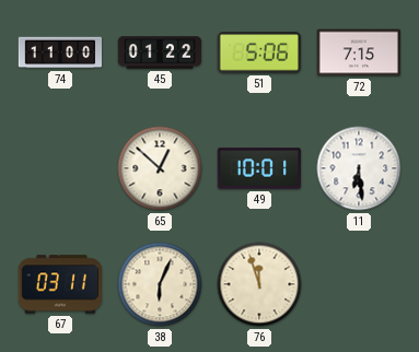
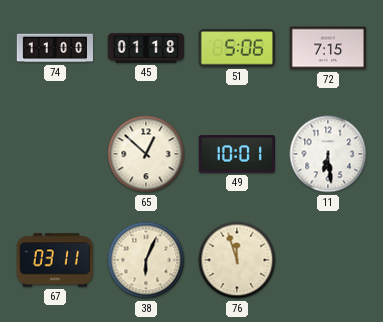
45: 01:22 -> 01:18 (146, 48)
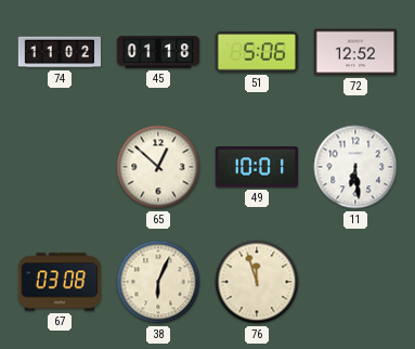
74: 11:00 -> 11:02 (59, 52)
72: 7:15 -> 12:52 (354, 52)
67: 03:11 -> 03:08 (59, 282)
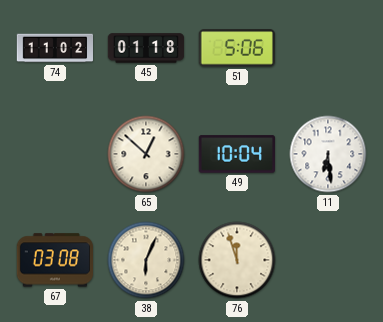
72: 12:52 -> none (354, 52)
49: 10:01 -> 10:04 (236, 154)
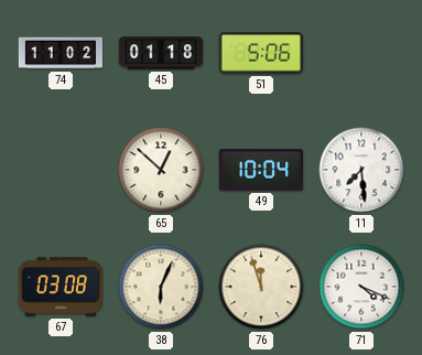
11: 6:29 -> 7:29 (361, 170)
71: none -> 4:19 (361, 287)
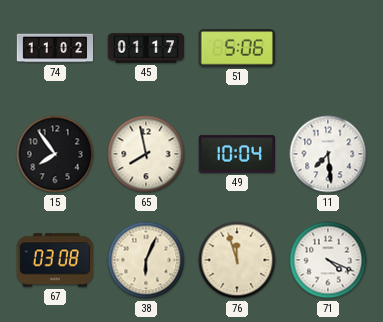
45: 01:18 -> 01:17 (146, 48)
15: none -> 7:54 (55, 154)
65: 12:52 -> 7:58 (146, 154)
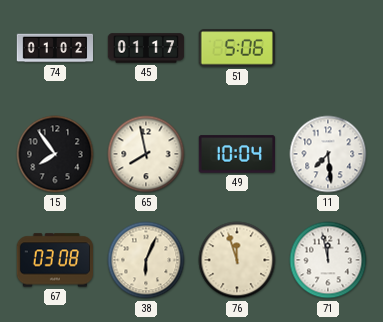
74: 11:02 -> 01:02 (54, 48)
71: 4:19 -> 11:58 (328, 260)
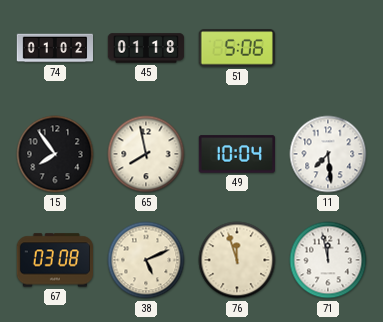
45: 01:17 -> 01:18 (146, 48)
38: 6:04 -> 5:11 (146, 260)
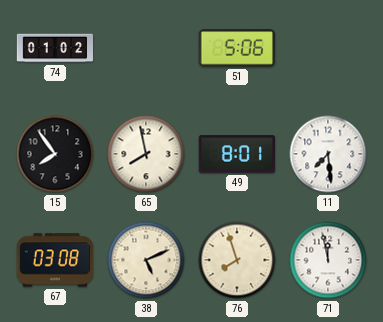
45: 01:18 -> none (146, 48)
49: 10:04 -> 8:01 (236, 154)
76: 11:57 -> 7:57 (237, 260)
